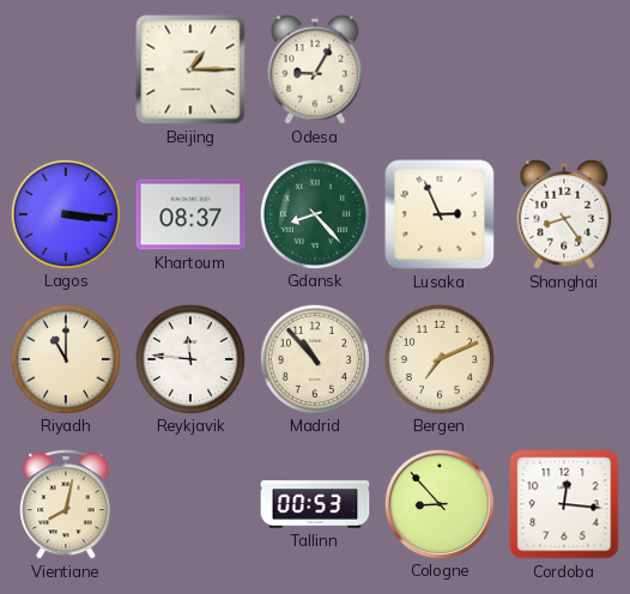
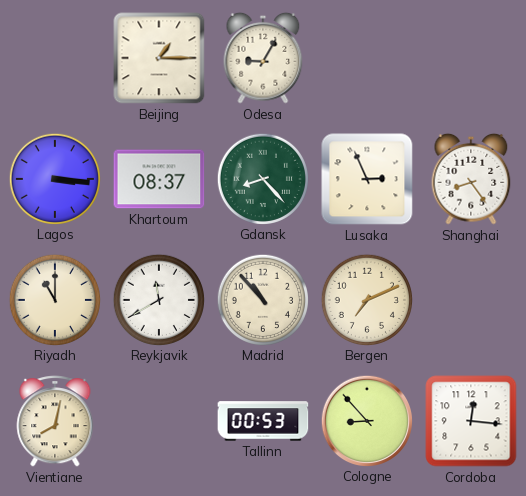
Reykjavik: 11:46 -> 11:40 (158, 299)
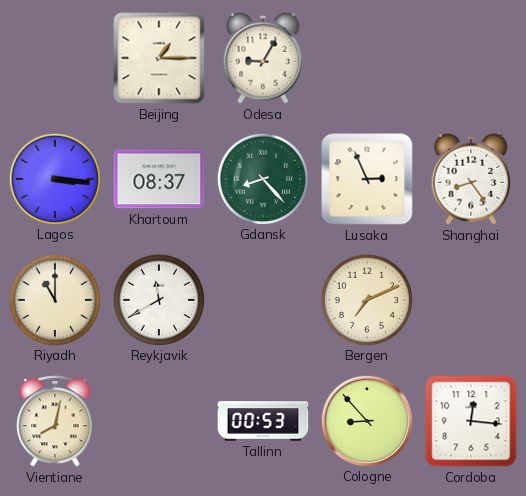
Madrid: 10:53 -> none (262, 299)
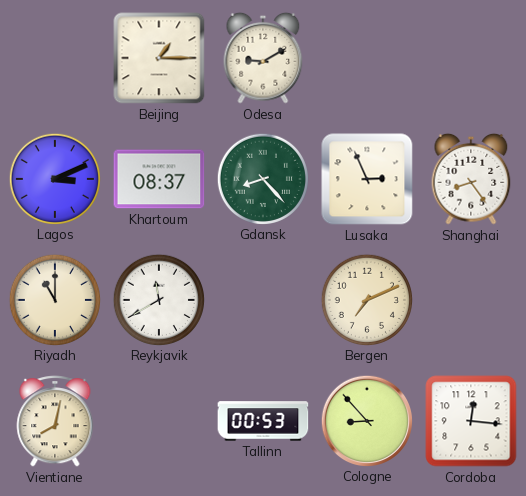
Odesa: 9:05 -> 9:10 (263, 58)
Lagos: 3:16 -> 3:11 (54, 178)
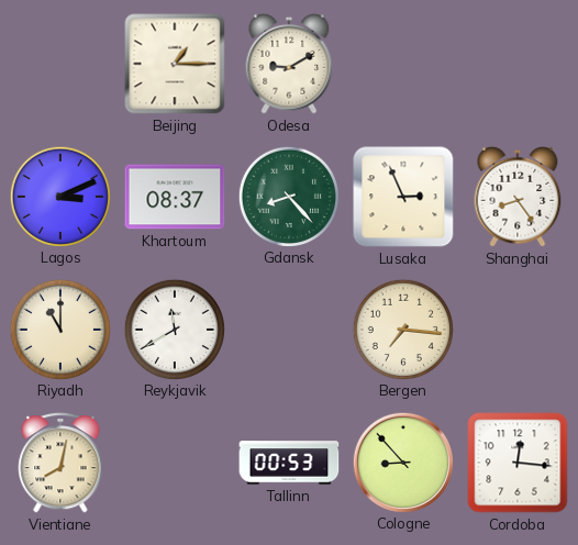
Bergen: 7:11 -> 7:16 (402, 329)
